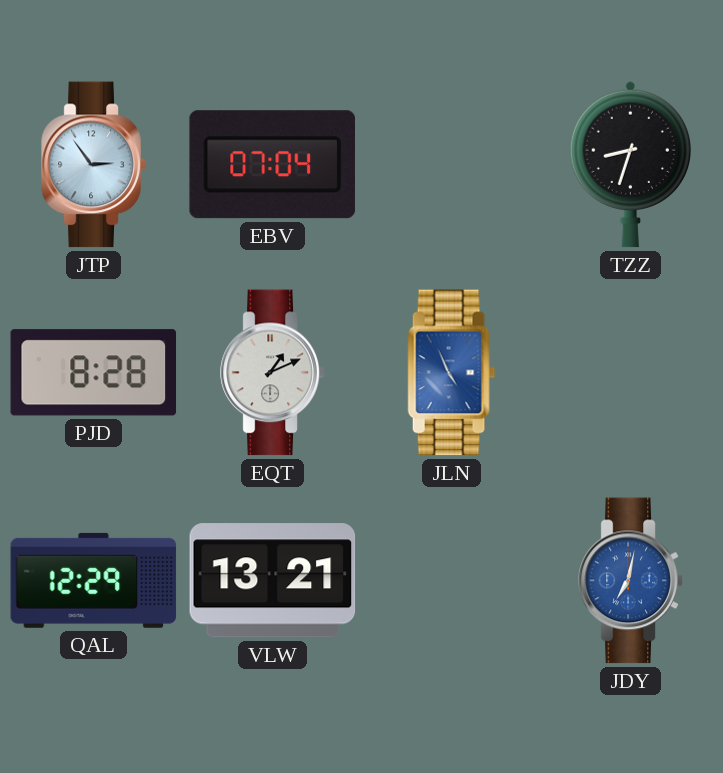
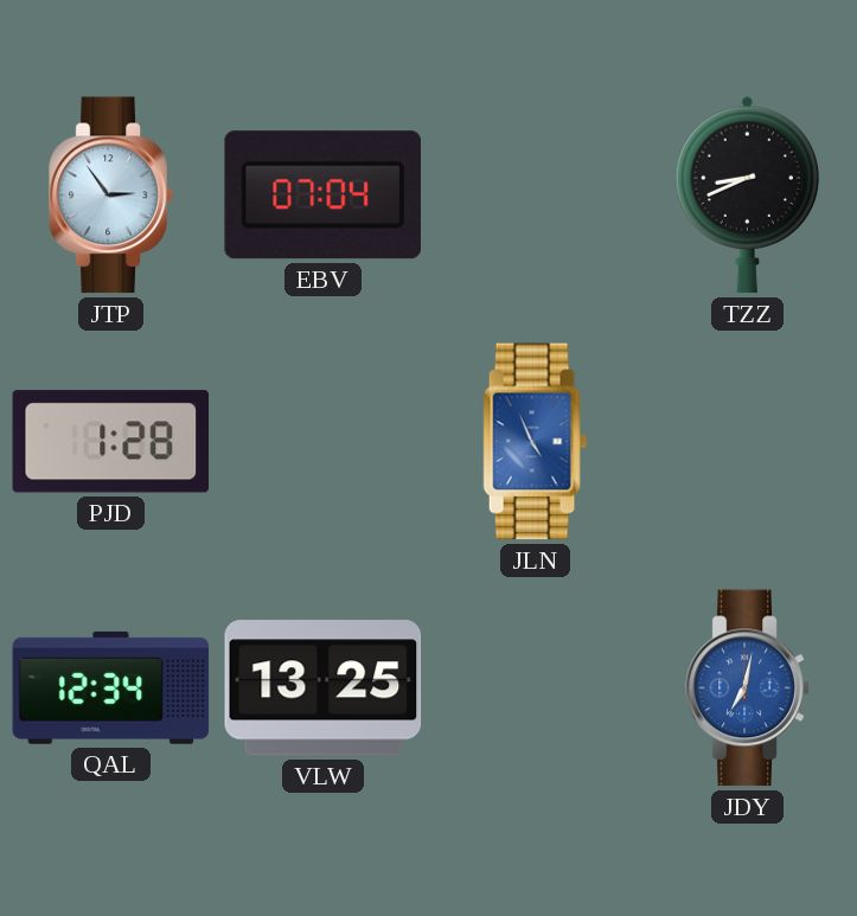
TZZ: 8:33 -> 8:41 (747, 194)
PJD: 8:28 -> 1:28 (111, 442)
EQT: 1:11 -> none (273, 373)
QAL: 12:29 -> 12:34 (111, 687)
VLW: 13:21 -> 13:25 (324, 688)
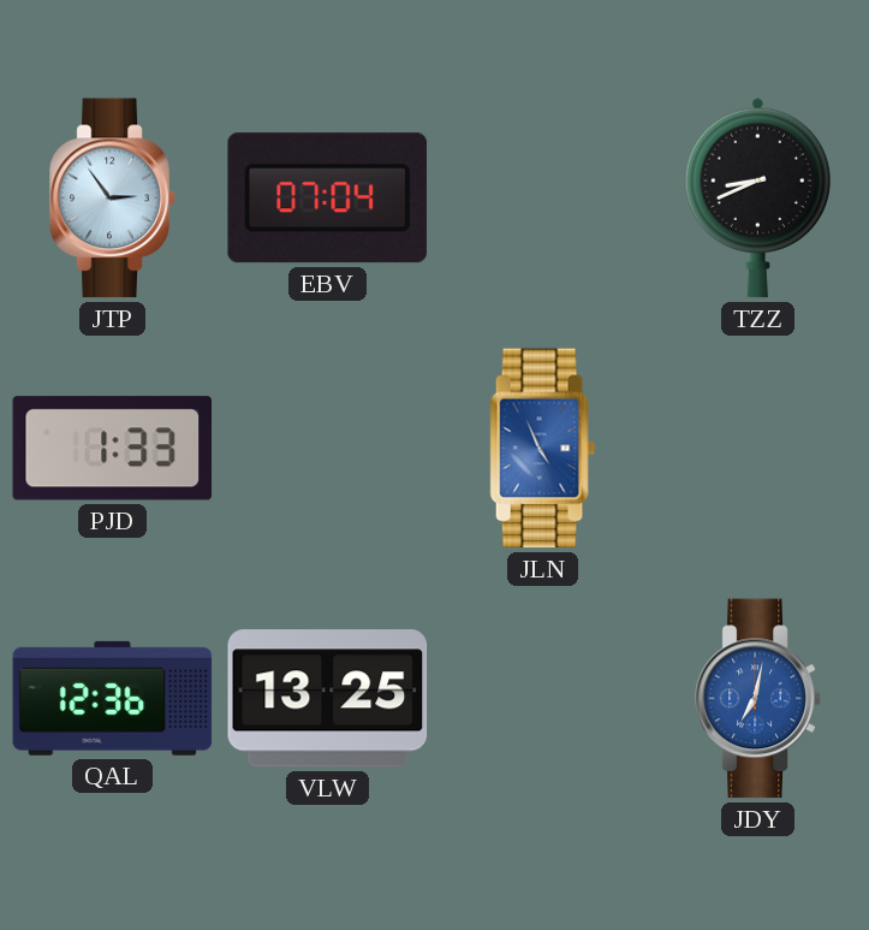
PJD: 1:28 -> 1:33 (113, 449)
QAL: 12:34 -> 12:36 (113, 698)
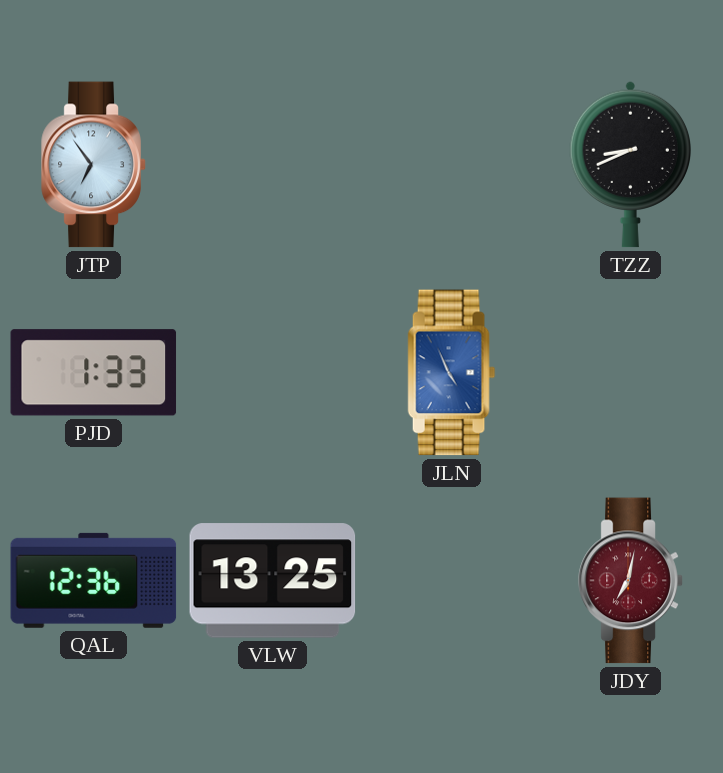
JTP: 2:54 -> 6:54 (94, 165)
EBV: 07:04 -> none (327, 199)
JDY dial: blue -> burgundy (631, 581)
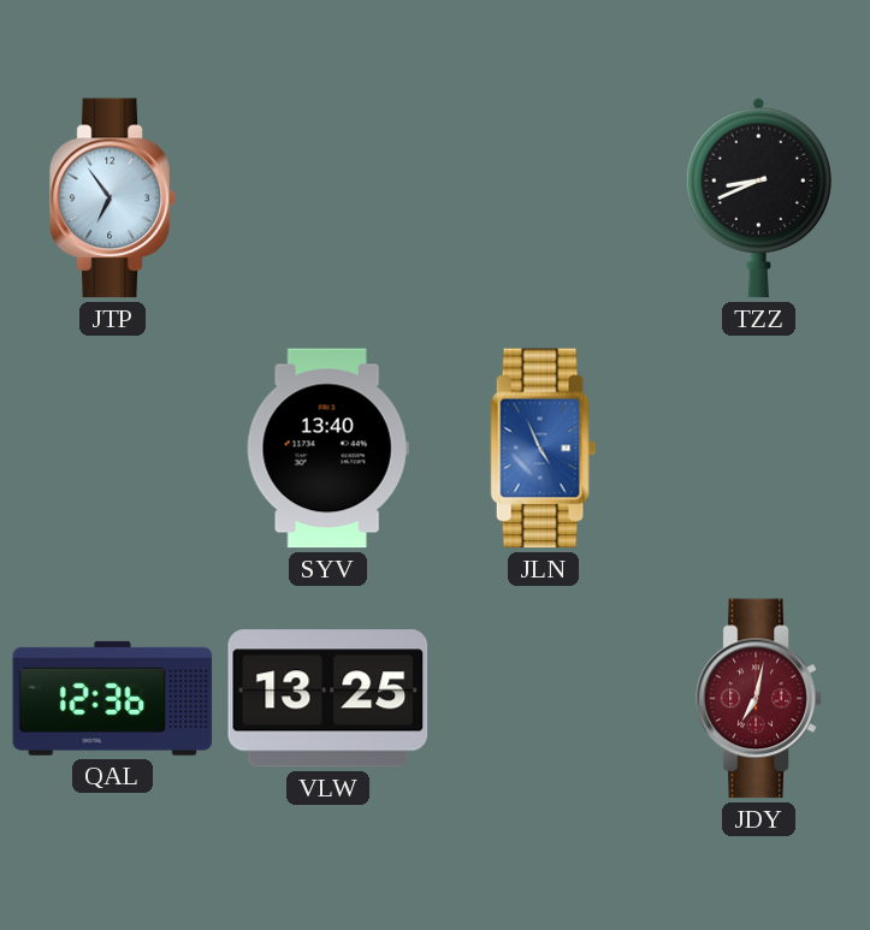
PJD: 1:33 -> none (94, 373)
SYV: none -> 13:40 (327, 449)
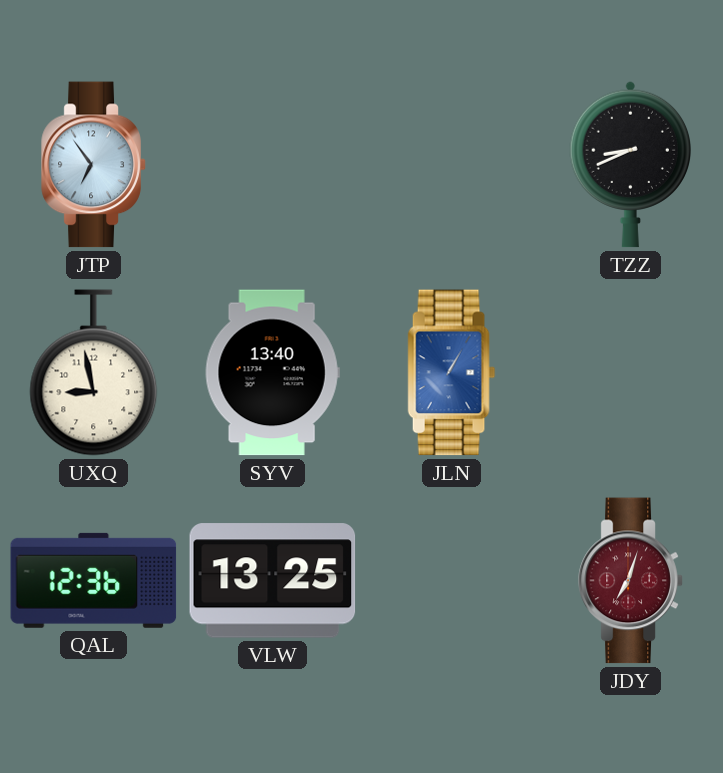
UXQ: none -> 8:58 (94, 373)
JLN: 4:56 -> 1:05 (452, 373)
JDY: 7:02 -> 7:03 (631, 581)
